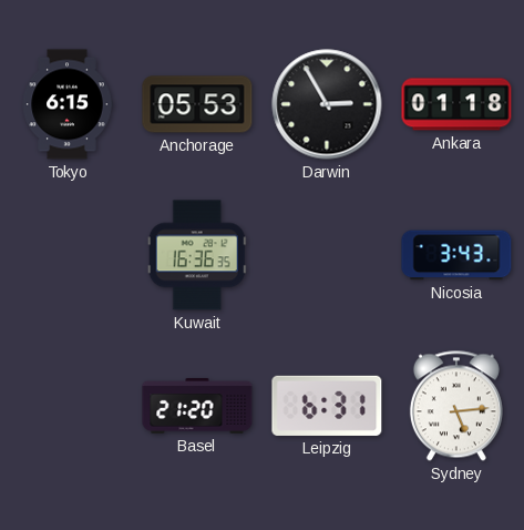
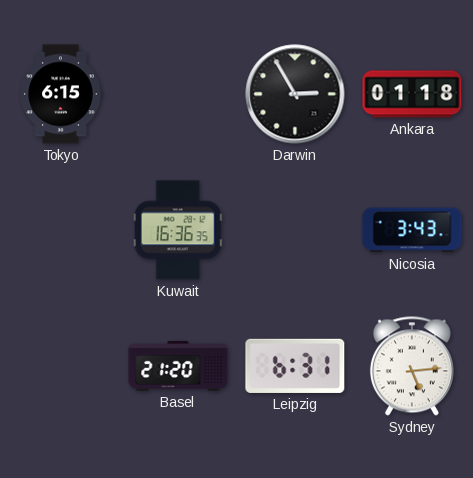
Anchorage: 05:53 -> none (197, 104)
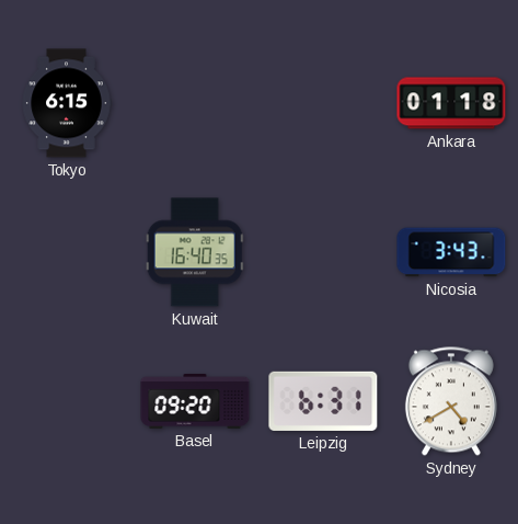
Darwin: 2:55 -> none (295, 94)
Kuwait: 16:36 -> 16:40 (195, 252)
Basel: 21:20 -> 09:20 (195, 401)
Sydney: 5:14 -> 4:40 (451, 401)
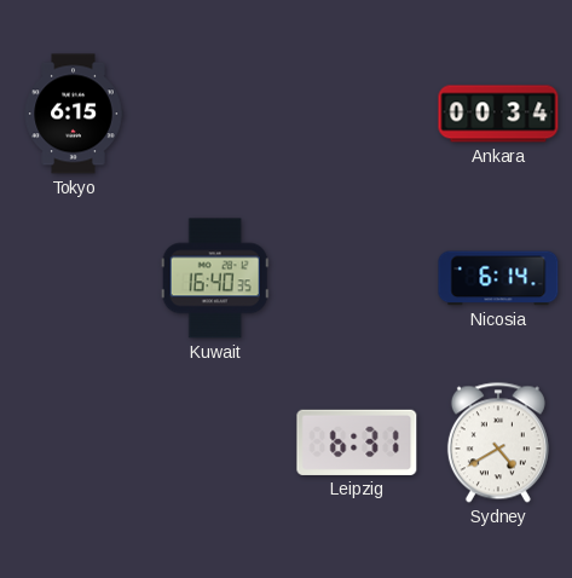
Ankara: 01:18 -> 00:34 (498, 114)
Nicosia: 3:43 -> 6:14 (498, 278)
Basel: 09:20 -> none (195, 401)
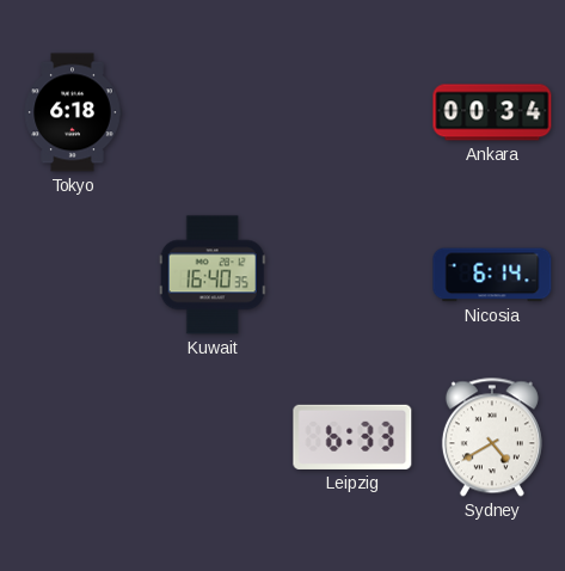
Tokyo: 6:15 -> 6:18 (73, 112)
Leipzig: 6:31 -> 6:33 (352, 437)
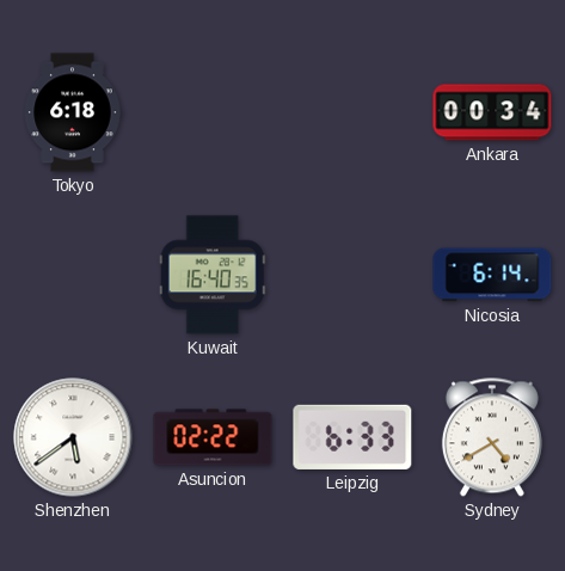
Shenzhen: none -> 5:39 (73, 437)
Asuncion: none -> 02:22 (213, 437)
